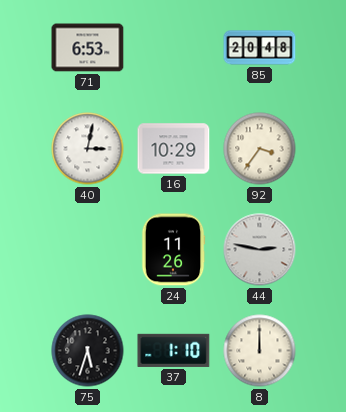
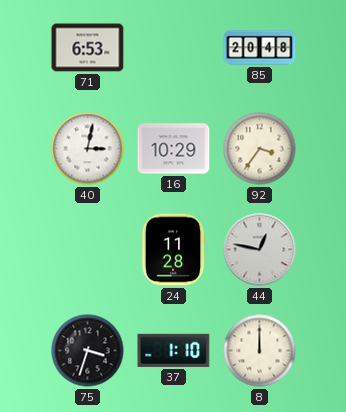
24: 11:26 -> 11:28 (173, 250)
44: 2:47 -> 12:47 (260, 250)
75: 5:33 -> 3:33 (88, 351)
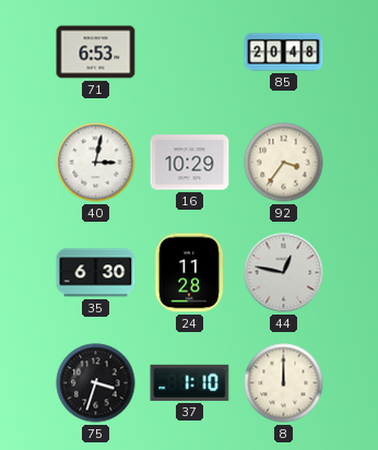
35: none -> 6:30 (96, 273)
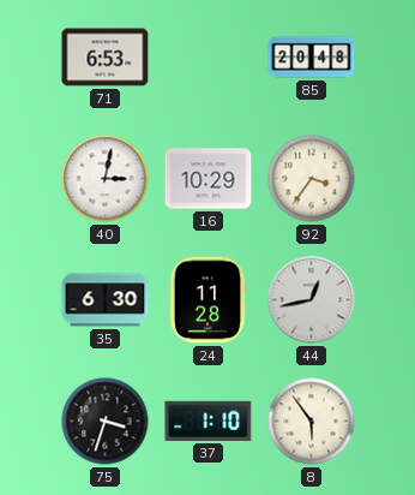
44: 12:47 -> 12:43 (312, 300)
8: 12:00 -> 5:54 (312, 422)
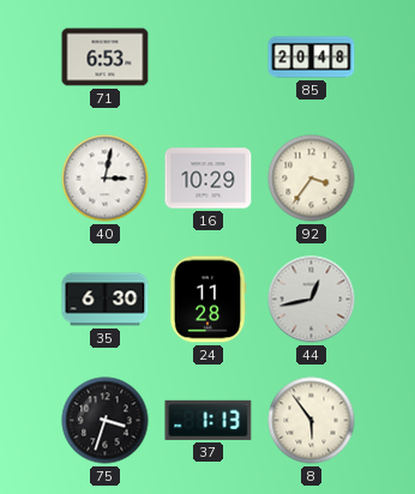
37: 1:10 -> 1:13 (209, 420)
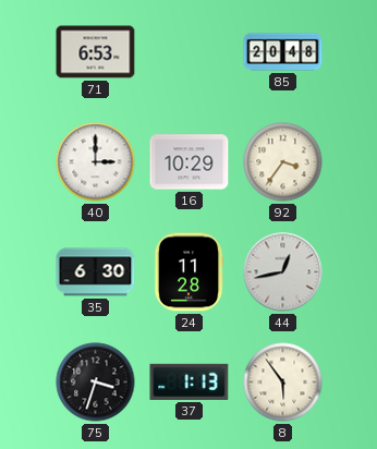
40: 3:02 -> 3:00 (96, 162)
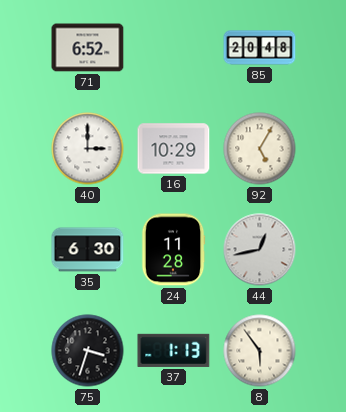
71: 6:53 -> 6:52 (88, 48)
92: 3:36 -> 5:05 (260, 149)
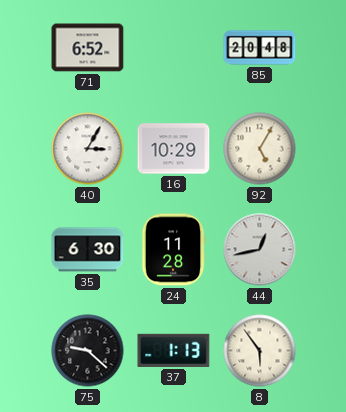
40: 3:00 -> 3:05 (88, 149)
75: 3:33 -> 9:22 (88, 351)
